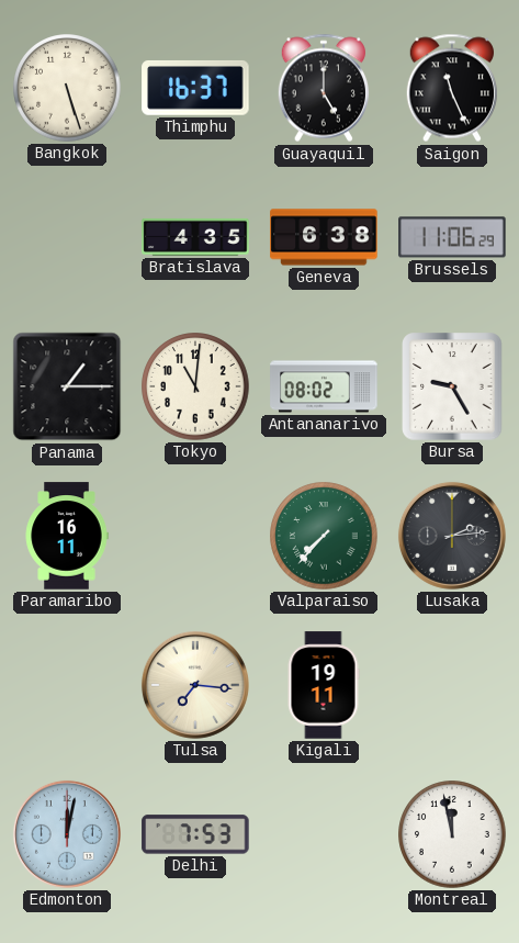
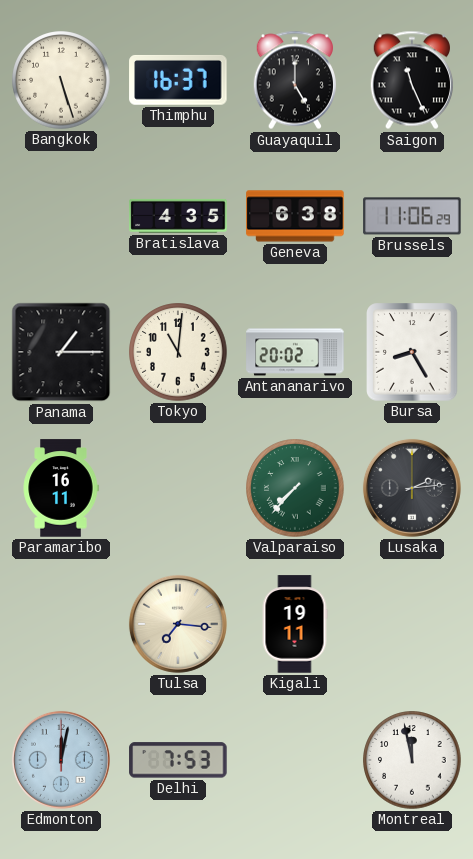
Antananarivo: 08:02 -> 20:02 (295, 352)
Bursa: 9:25 -> 8:25 (412, 352)
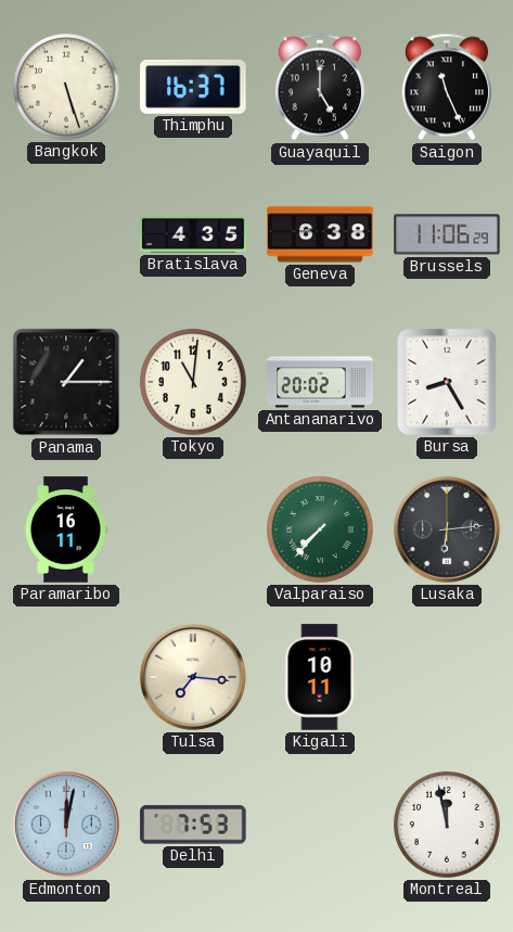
Lusaka: 2:14 -> 6:14 (447, 529)
Kigali: 19:11 -> 10:11 (320, 677)
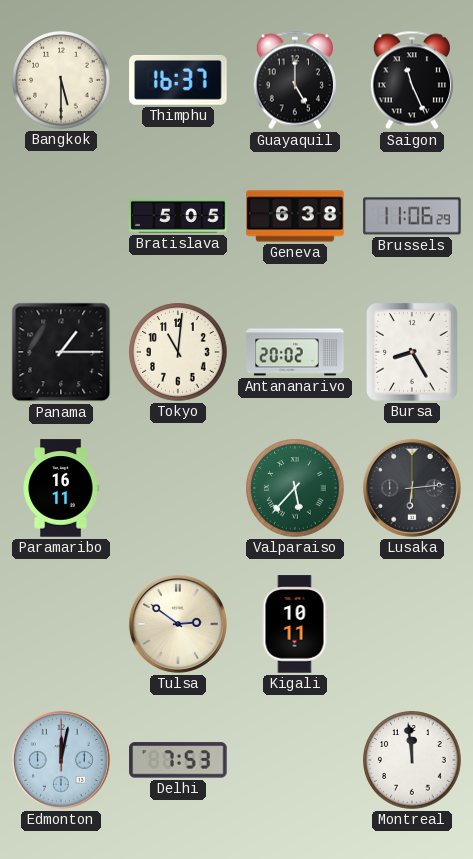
Bangkok: 5:27 -> 5:30 (61, 80)
Bratislava: 4:35 -> 5:05 (178, 216)
Valparaiso: 7:37 -> 5:37 (295, 488)
Tulsa: 7:16 -> 2:51 (178, 624)
Montreal: 11:58 -> 11:59 (412, 760)
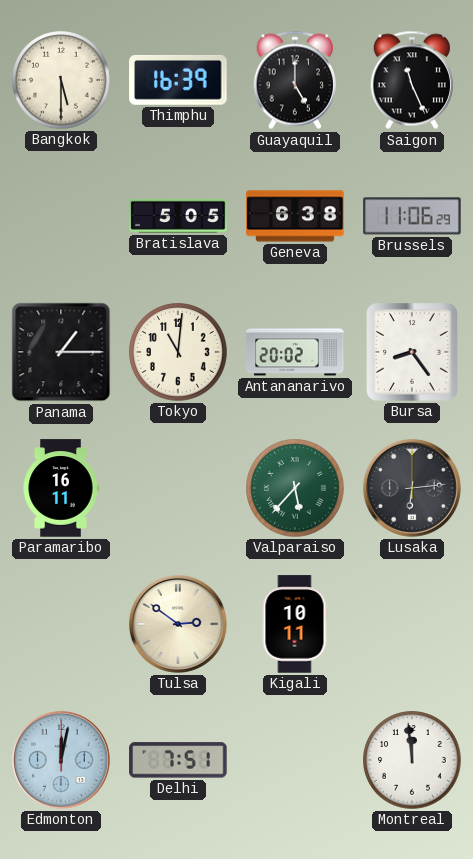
Thimphu: 16:37 -> 16:39 (178, 80)
Bursa: 8:25 -> 8:24 (412, 352)
Delhi: 7:53 -> 7:51 (178, 760)
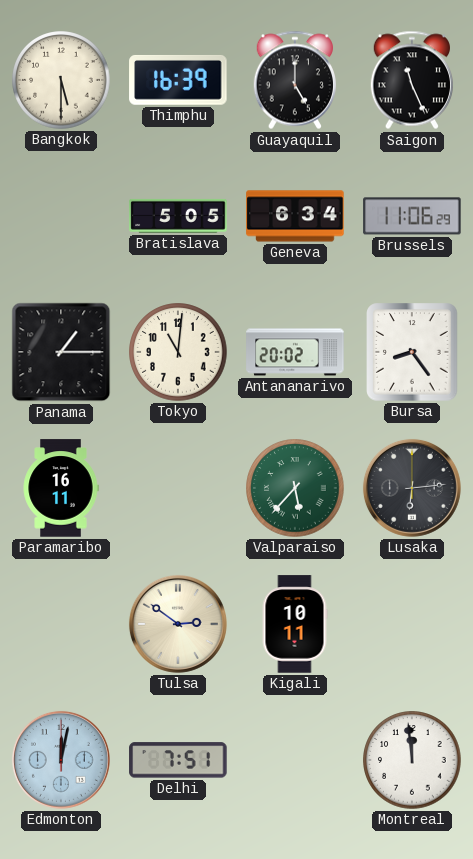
Geneva: 6:38 -> 6:34 (295, 216)
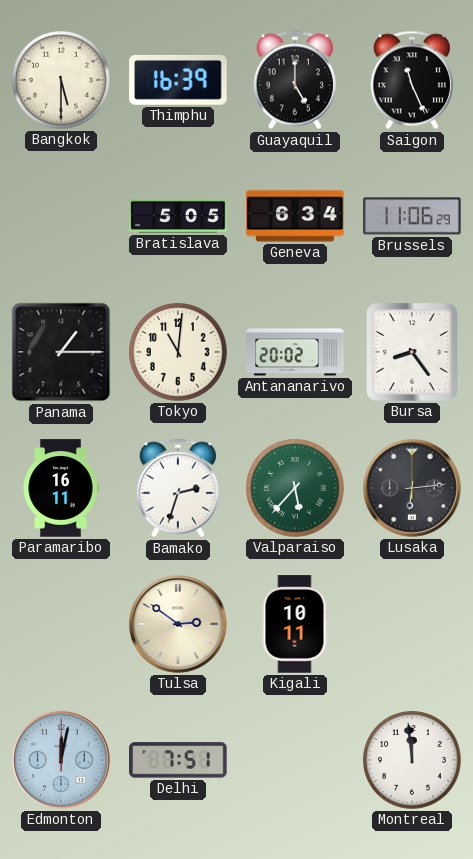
Bamako: none -> 2:33 (177, 488)
